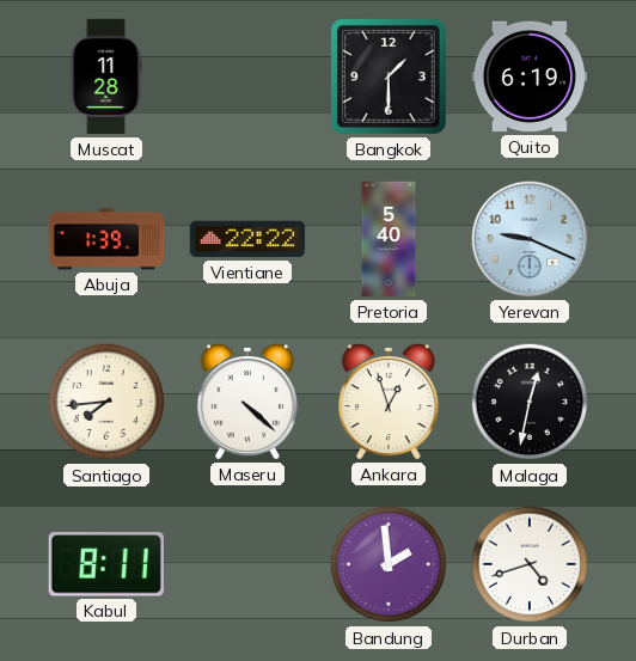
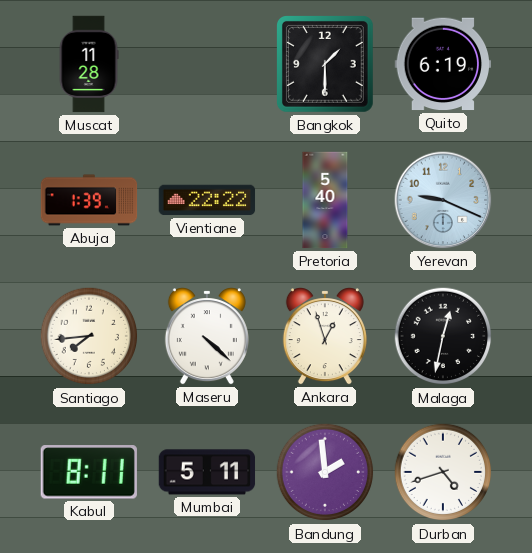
Mumbai: none -> 5:11 (207, 472)
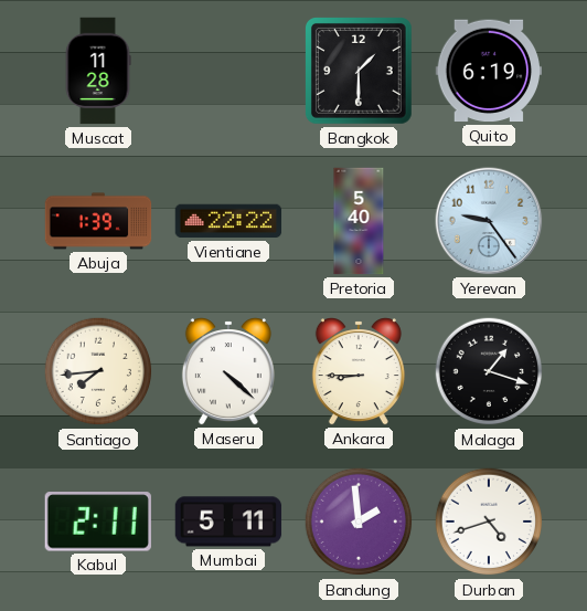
Yerevan: 9:19 -> 9:24 (489, 221)
Ankara: 12:57 -> 8:45 (359, 371)
Malaga: 12:32 -> 1:18 (489, 371)
Kabul: 8:11 -> 2:11 (98, 522)
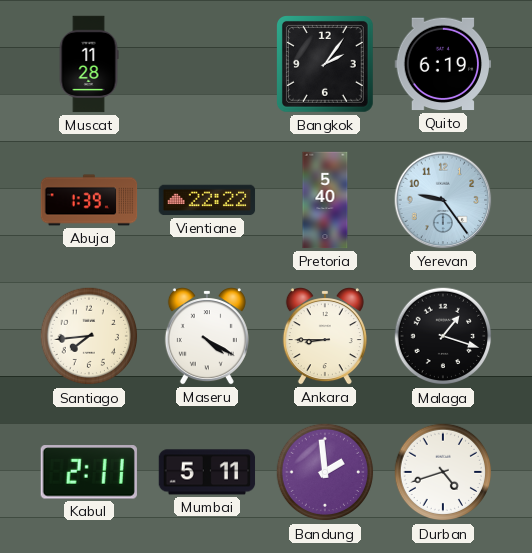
Bangkok: 1:30 -> 2:06 (326, 65)
Maseru: 4:22 -> 4:20 (207, 336)
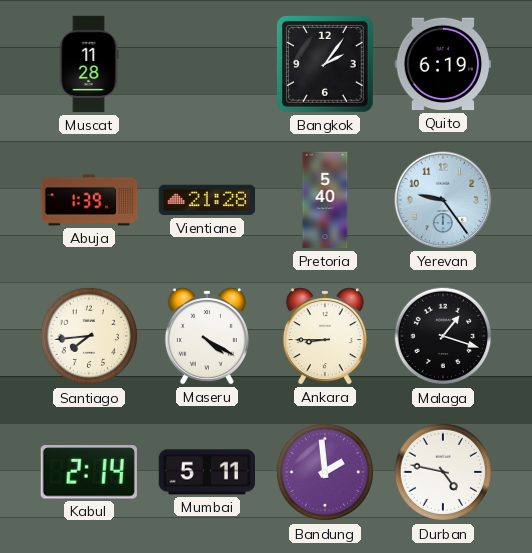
Vientiane: 22:22 -> 21:28 (207, 200)
Kabul: 2:11 -> 2:14 (89, 472)
Durban: 4:42 -> 4:47 (443, 472)
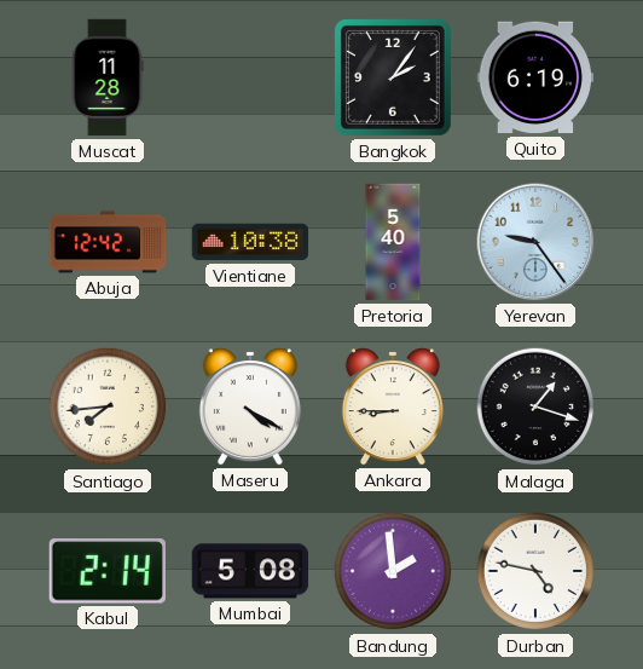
Abuja: 1:39 -> 12:42 (108, 242)
Vientiane: 21:28 -> 10:38 (250, 242)
Mumbai: 5:11 -> 5:08 (250, 571)
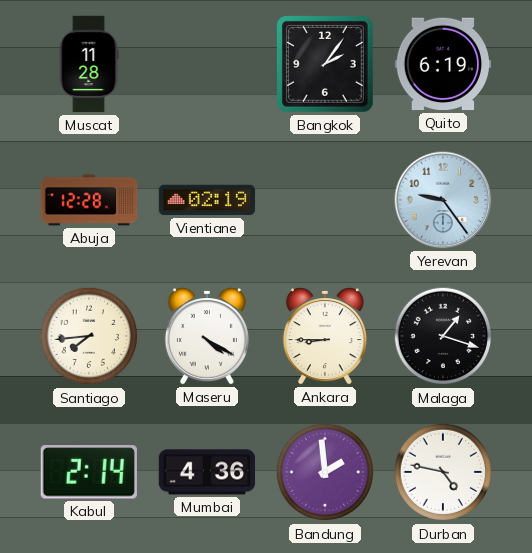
Abuja: 12:42 -> 12:28 (89, 200)
Vientiane: 10:38 -> 02:19 (207, 200)
Pretoria: 5:40 -> none (393, 242)
Mumbai: 5:08 -> 4:36 (207, 472)
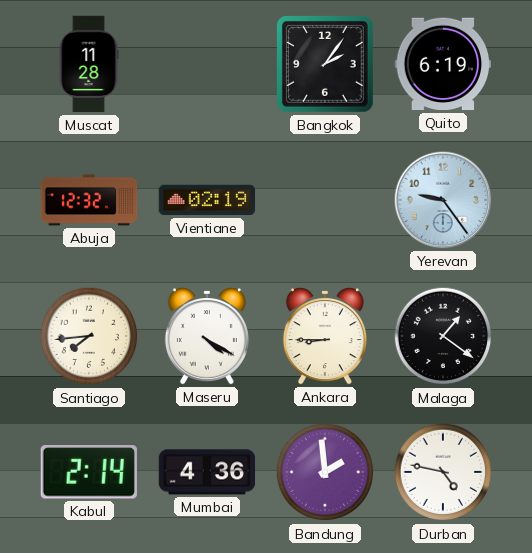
Abuja: 12:28 -> 12:32 (89, 200)
Malaga: 1:18 -> 1:21 (443, 336)
